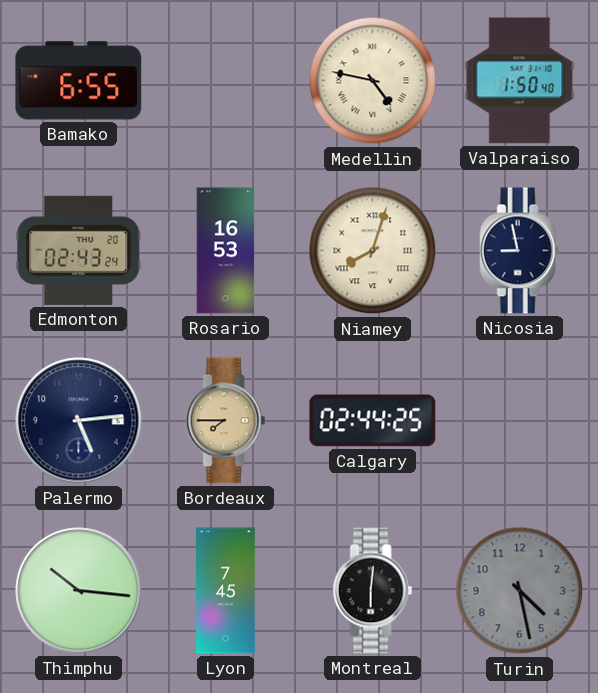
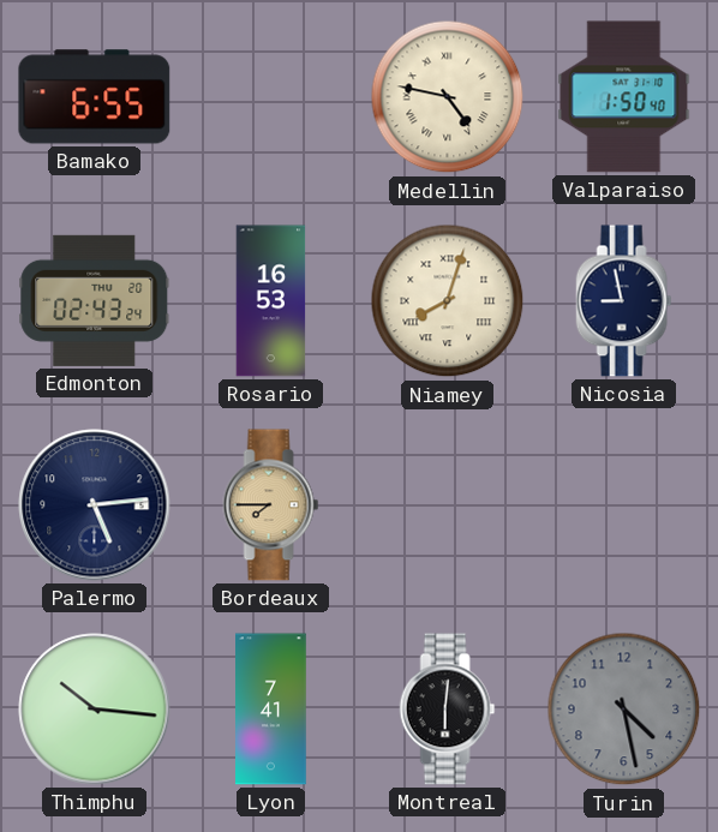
Calgary: 02:44 -> none (373, 421)
Lyon: 7:45 -> 7:41 (271, 710)
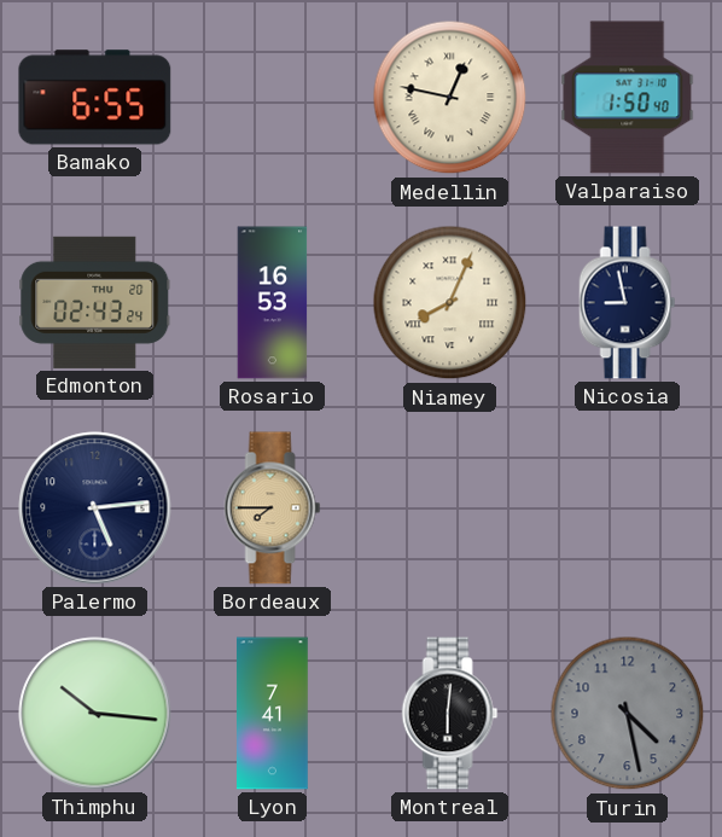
Medellin: 4:47 -> 12:47 (450, 98)
Niamey: 8:03 -> 8:04 (450, 303)
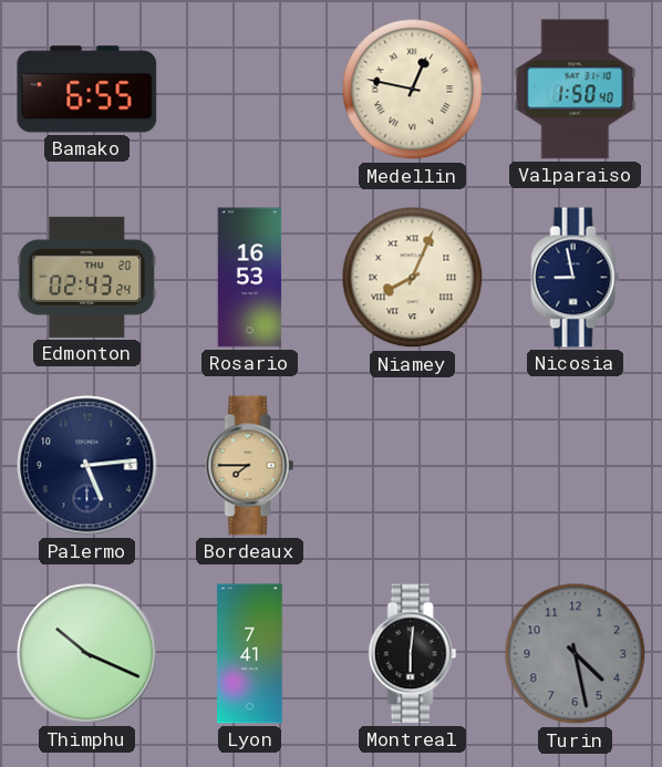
Thimphu: 10:16 -> 10:19 (87, 654)
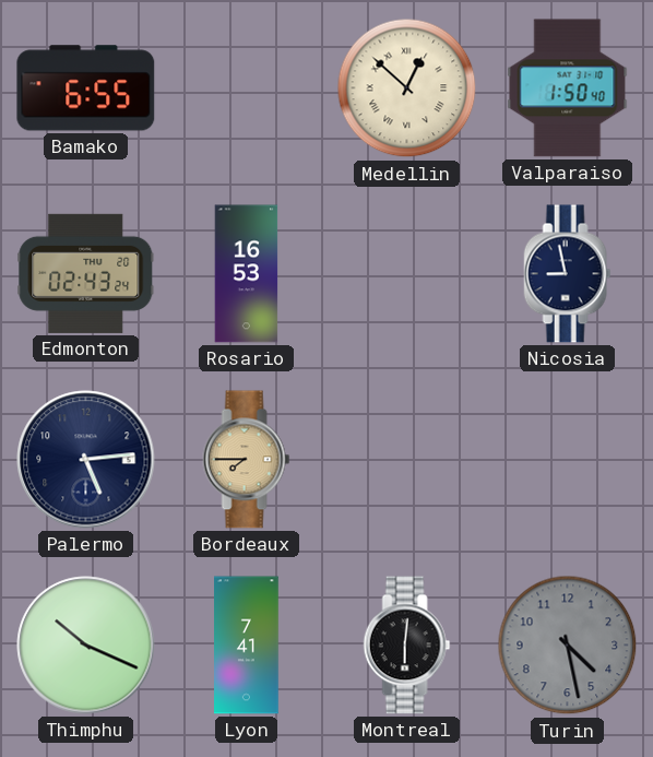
Medellin: 12:47 -> 12:52 (407, 88)
Niamey: 8:04 -> none (413, 278)
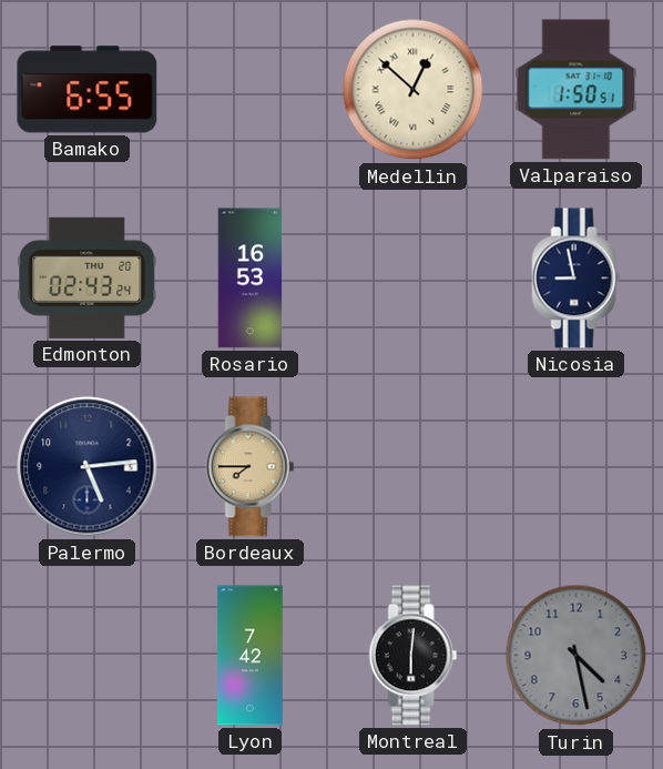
Valparaiso: 1:50:40 -> 1:50:51 (577, 90)
Thimphu: 10:19 -> none (86, 646)
Lyon: 7:41 -> 7:42 (251, 656)
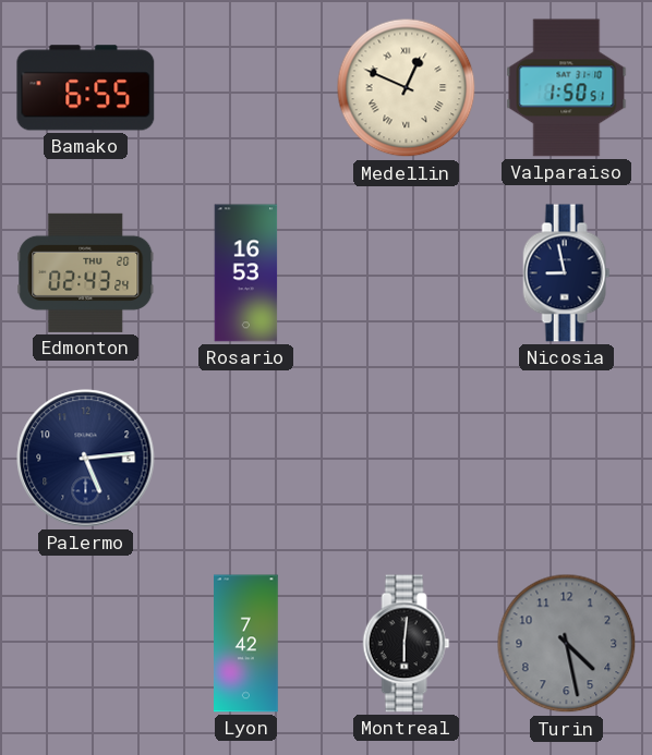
Medellin: 12:52 -> 12:49 (407, 88)
Bordeaux: 7:45 -> none (251, 467)
